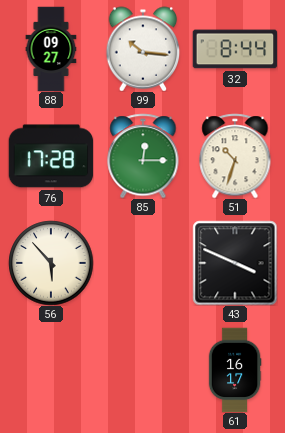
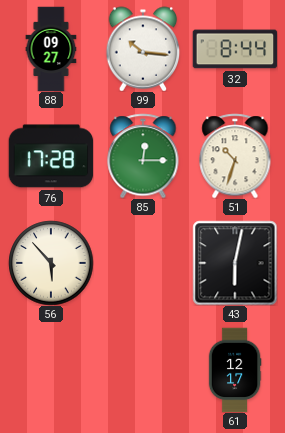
43: 3:49 -> 6:02 (235, 263)
61: 16:17 -> 12:17 (235, 370)
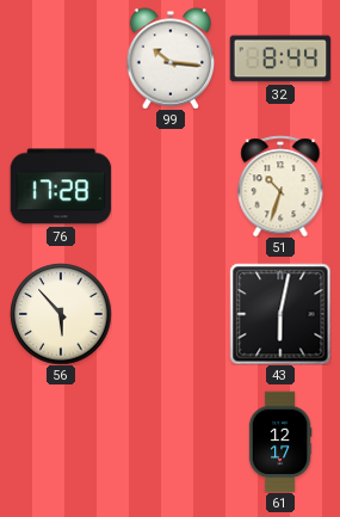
88: 09:27 -> none (51, 49)
85: 12:15 -> none (143, 156)
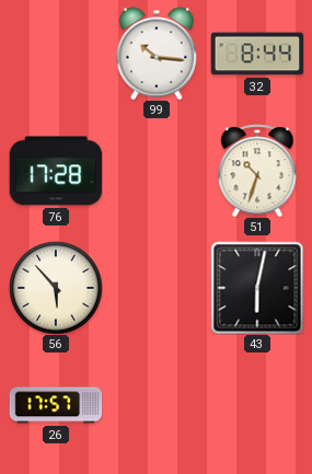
26: none -> 17:57 (56, 405)
61: 12:17 -> none (280, 442)
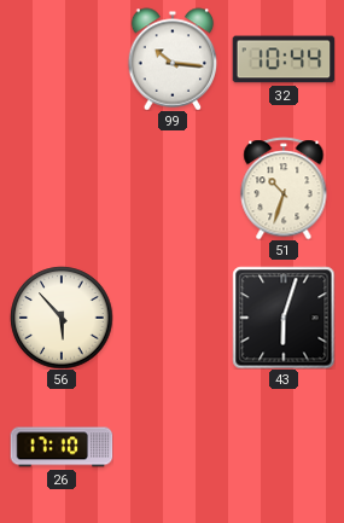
32: 8:44 -> 10:44 (284, 59)
76: 17:28 -> none (56, 171)
43: 6:02 -> 6:03 (284, 318)
26: 17:57 -> 17:10 (62, 447)
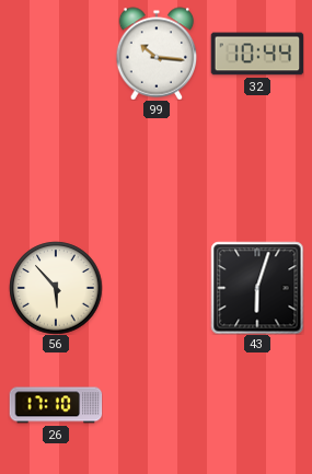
51: 10:33 -> none (284, 188)
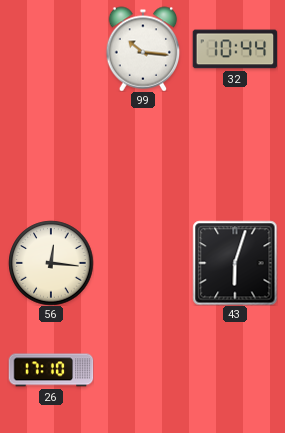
56: 5:53 -> 12:16 (51, 263)
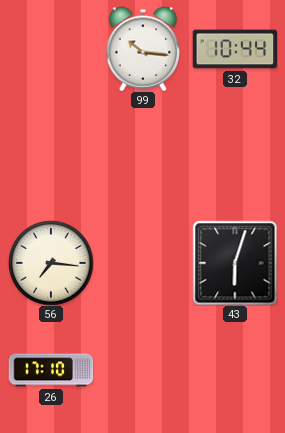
56: 12:16 -> 7:16 (51, 263)
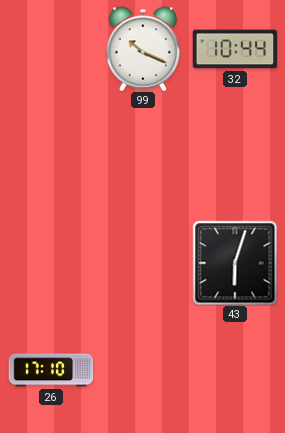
99: 10:16 -> 10:19 (143, 49)
56: 7:16 -> none (51, 263)
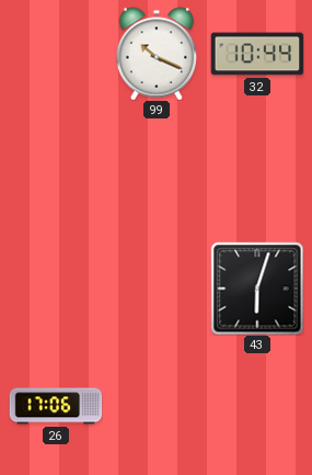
26: 17:10 -> 17:06 (56, 406)
